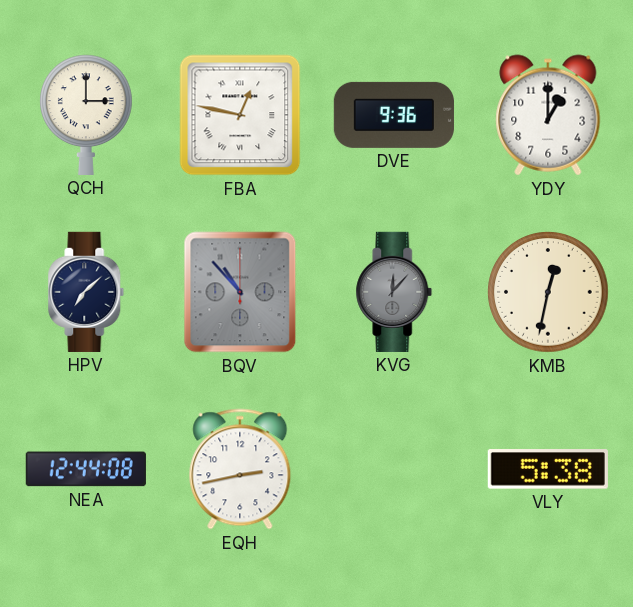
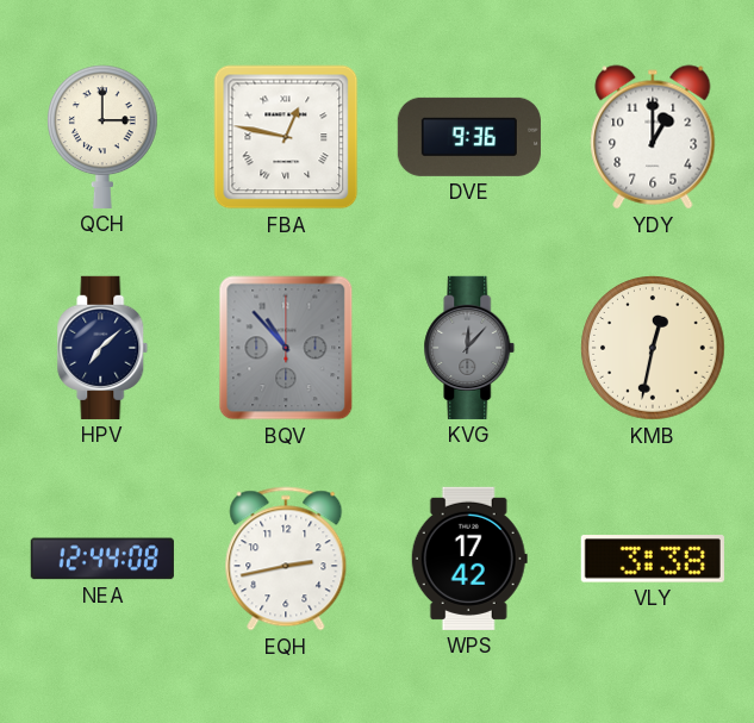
WPS: none -> 17:42 (469, 559)
VLY: 5:38 -> 3:38 (653, 559)
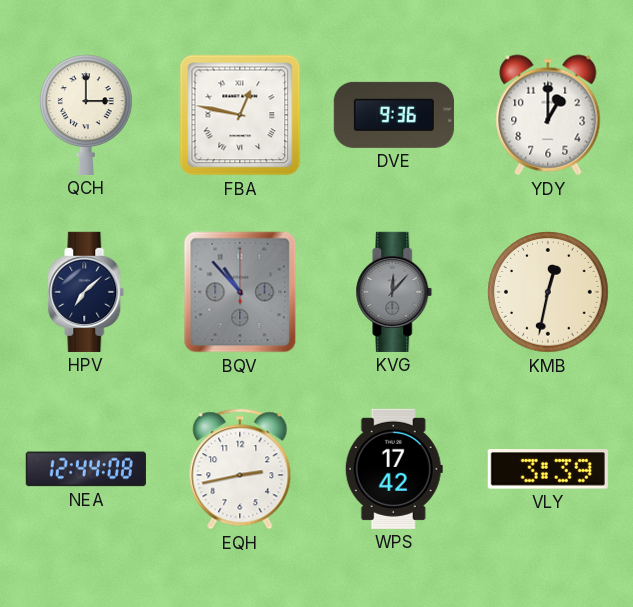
VLY: 3:38 -> 3:39 (548, 469)
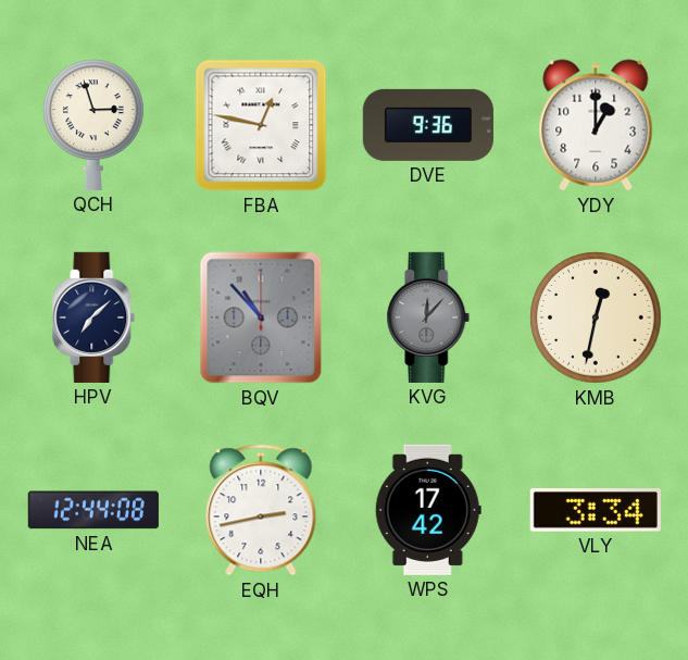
QCH: 3:00 -> 2:57 (95, 125)
VLY: 3:39 -> 3:34 (596, 510)
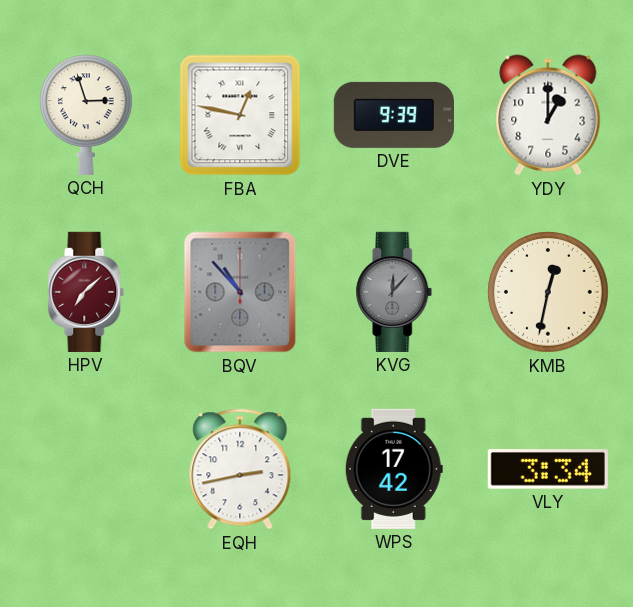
DVE: 9:36 -> 9:39 (394, 115)
HPV dial: navy -> burgundy (86, 292)
NEA: 12:44 -> none (93, 510)
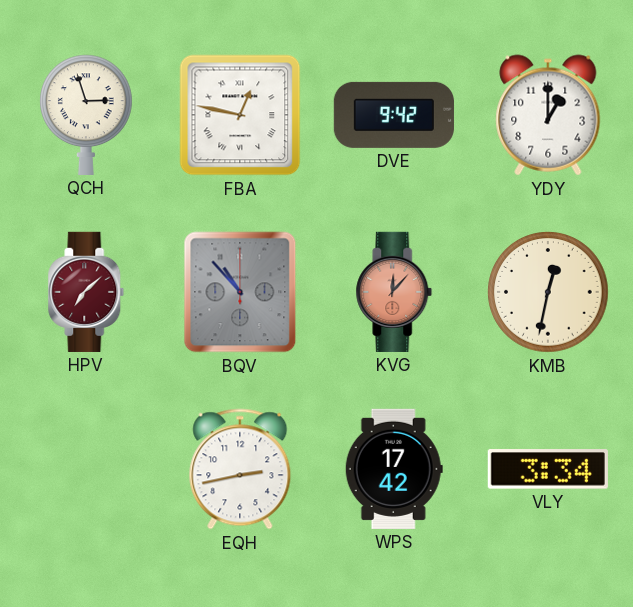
DVE: 9:39 -> 9:42 (394, 115)
KVG dial: grey -> salmon (394, 292)
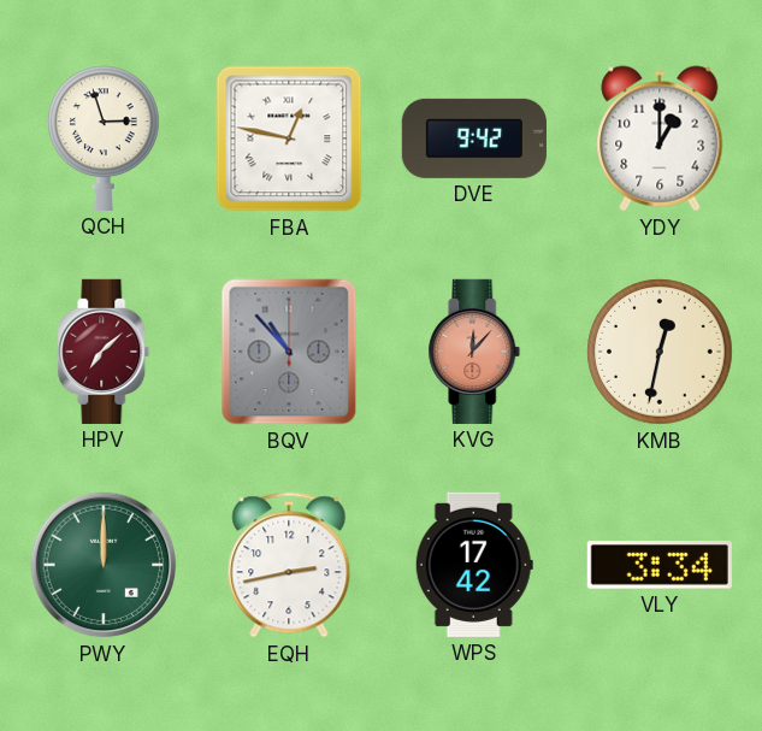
PWY: none -> 12:00 (104, 565)
